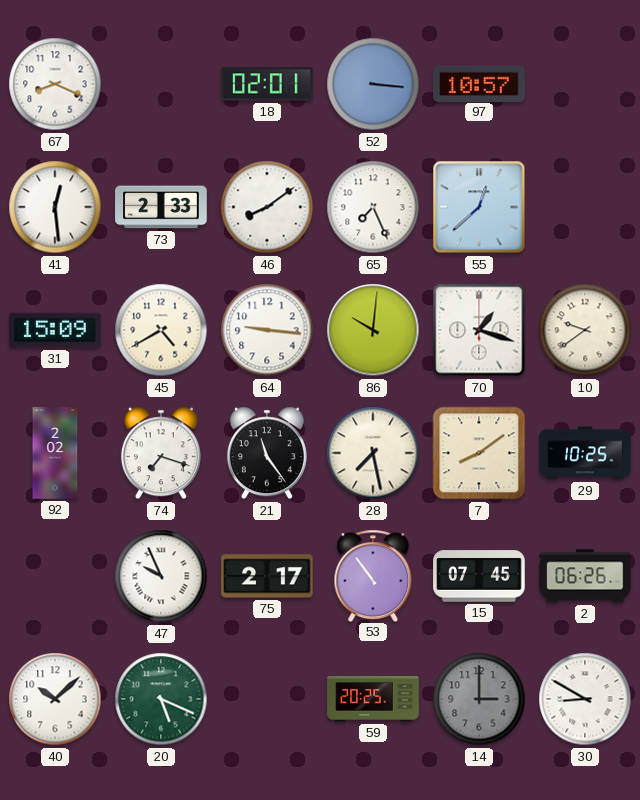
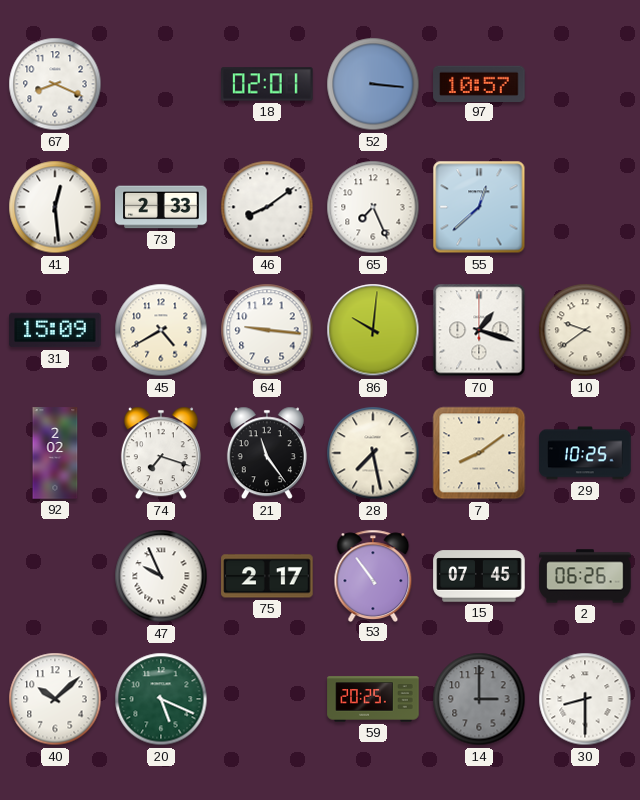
30: 8:50 -> 8:30 (585, 699)
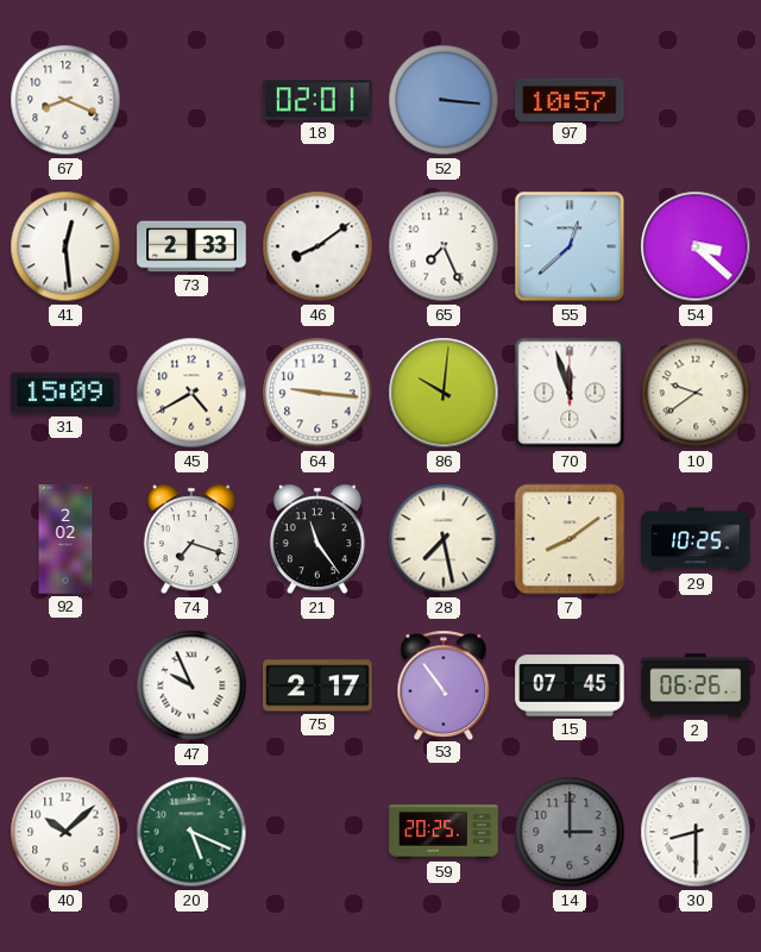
54: none -> 3:22 (696, 246)
70: 1:18 -> 11:57 (570, 393)
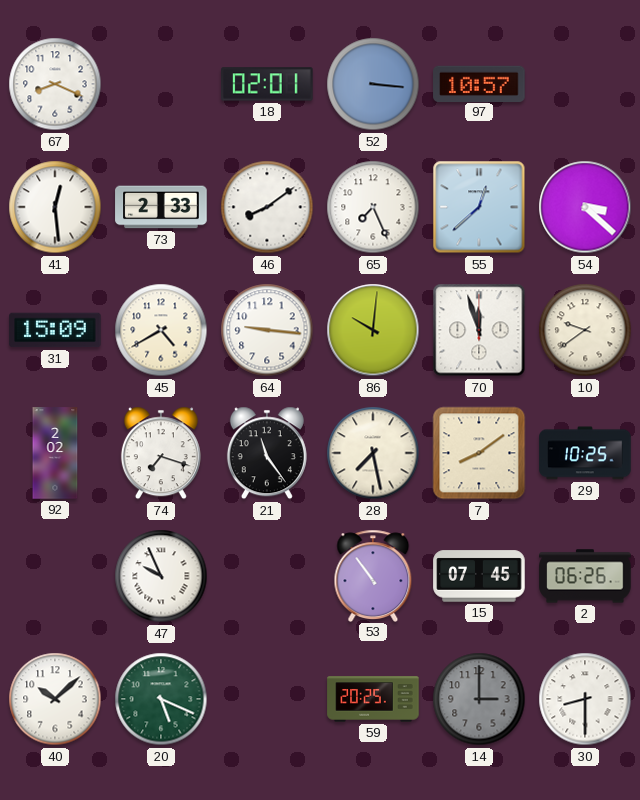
75: 2:17 -> none (317, 685)
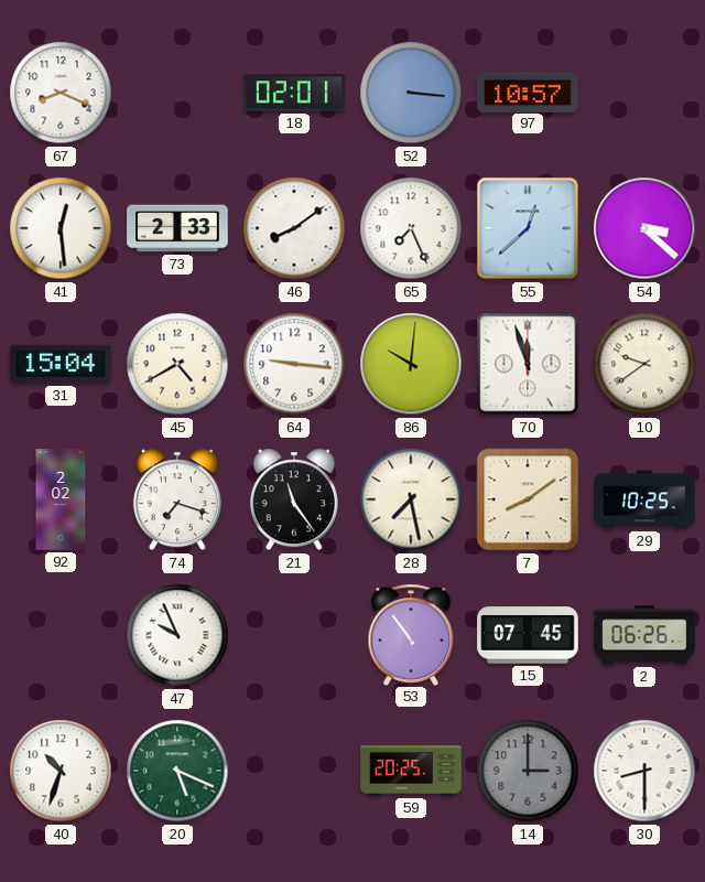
31: 15:09 -> 15:04 (61, 364)
40: 10:08 -> 10:33 (61, 771)
